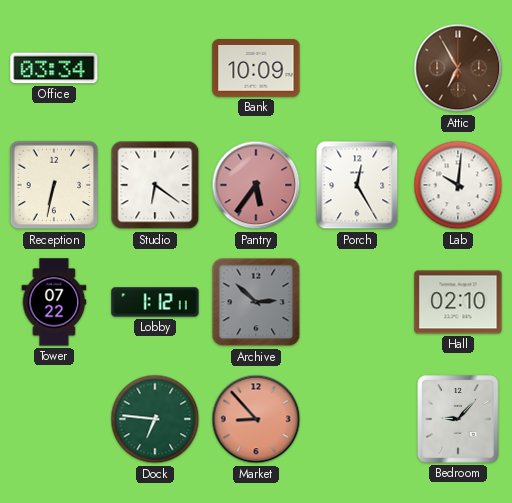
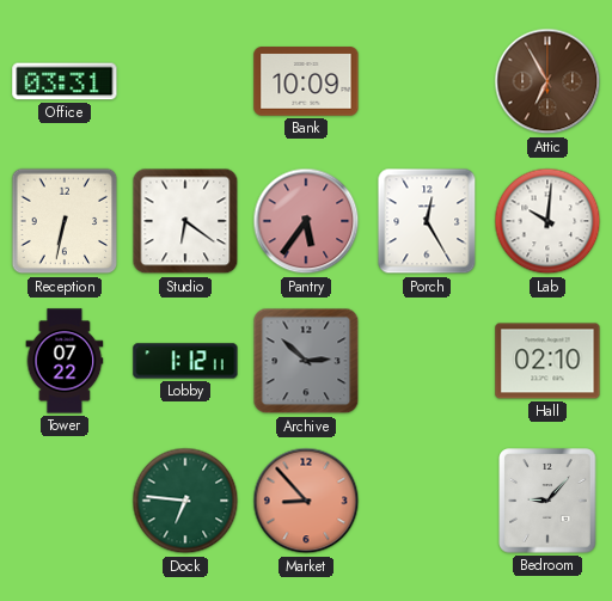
Office: 03:34 -> 03:31 (65, 81)
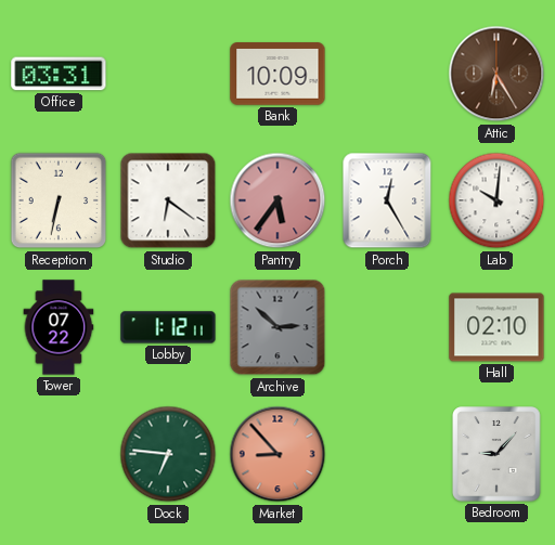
Attic: 6:55 -> 6:25 (496, 74)
